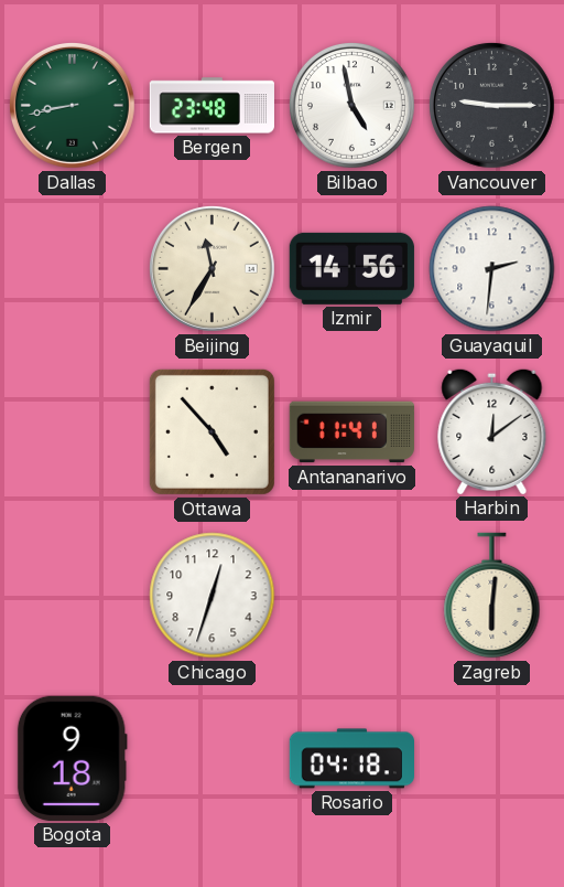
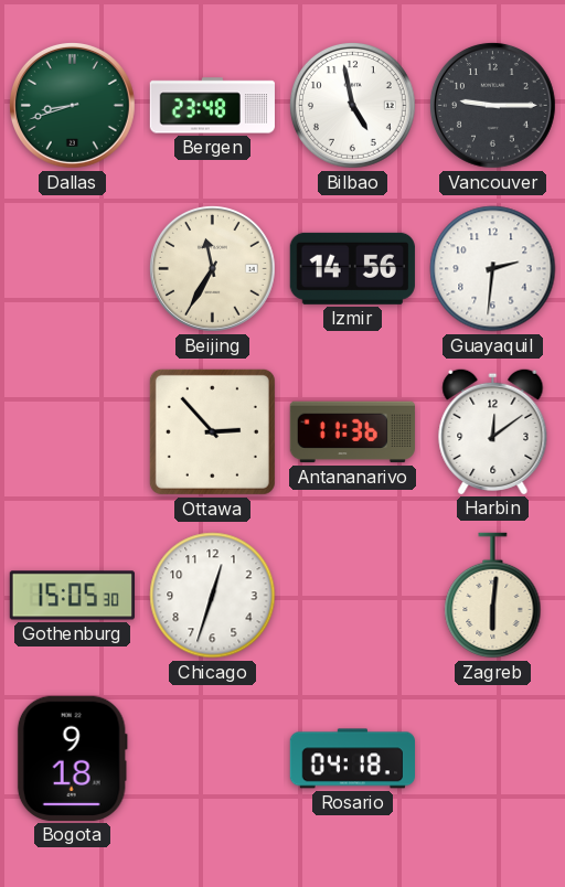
Dallas: 8:43 -> 8:42 (72, 105)
Ottawa: 4:53 -> 2:53 (212, 431)
Antananarivo: 11:41 -> 11:36 (352, 432)
Gothenburg: none -> 15:05 (72, 596)
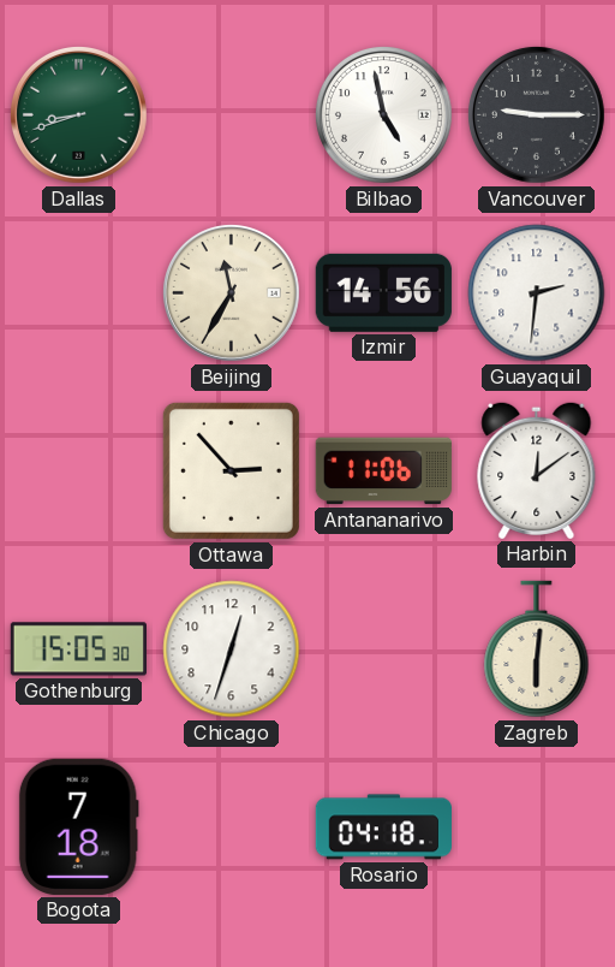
Bergen: 23:48 -> none (212, 106)
Antananarivo: 11:36 -> 11:06 (383, 471)
Bogota: 9:18 -> 7:18 (78, 826)
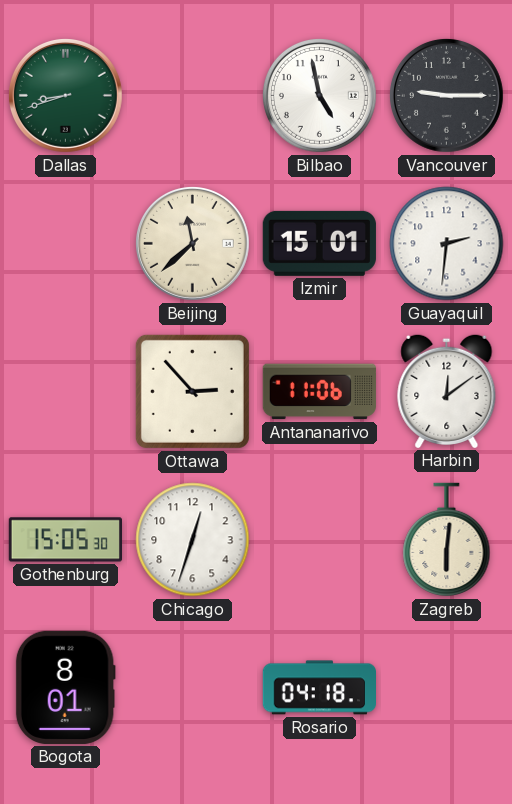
Beijing: 11:35 -> 11:38 (192, 243)
Izmir: 14:56 -> 15:01 (319, 243)
Bogota: 7:18 -> 8:01 (65, 687)
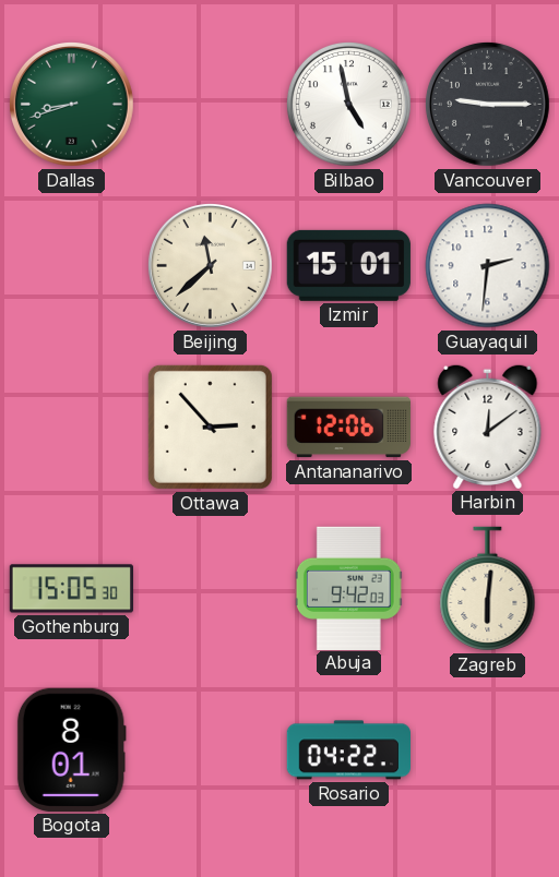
Antananarivo: 11:06 -> 12:06 (348, 428)
Chicago: 12:33 -> none (193, 540)
Abuja: none -> 9:42 (348, 588)
Rosario: 04:18 -> 04:22 (348, 750)
